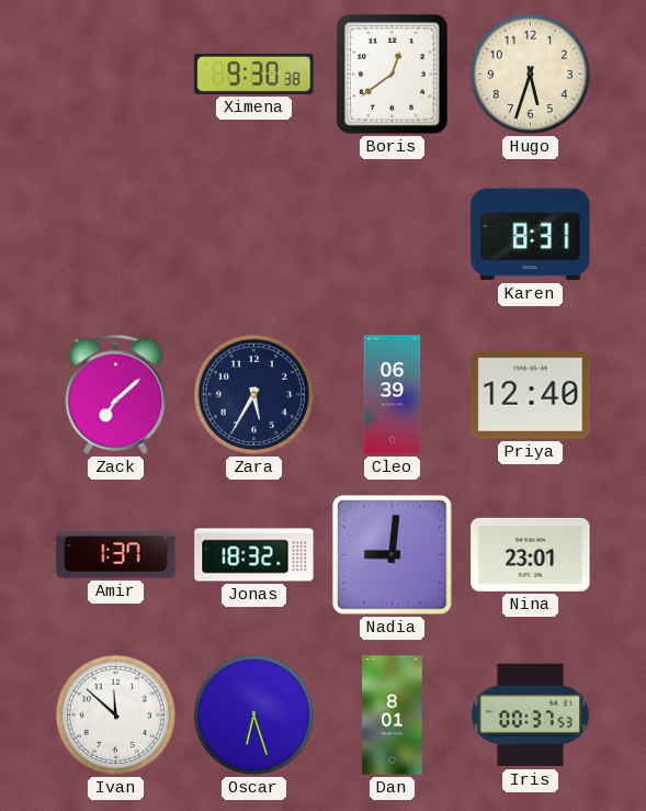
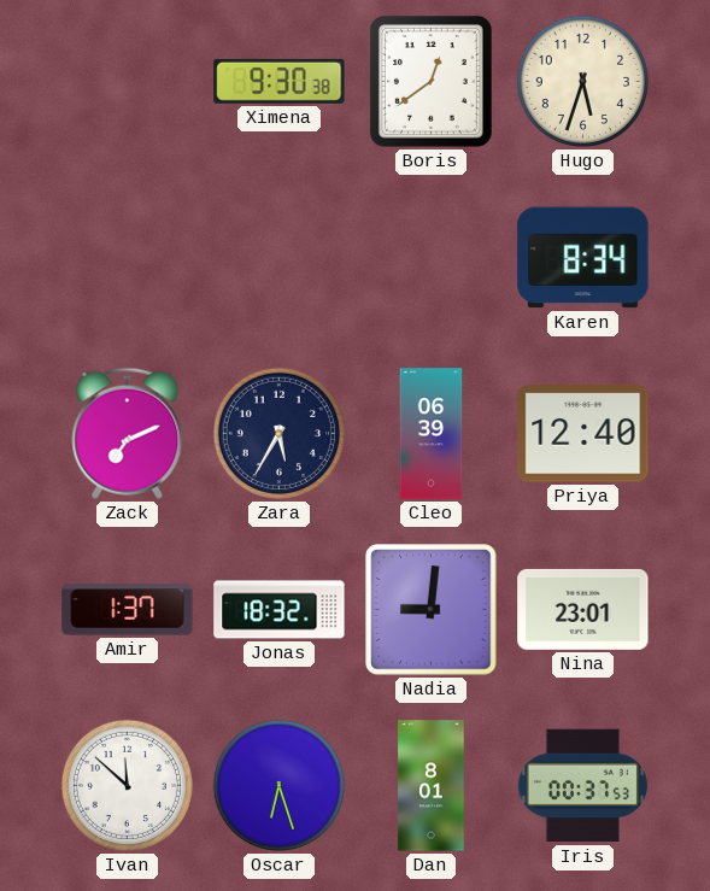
Karen: 8:31 -> 8:34 (583, 258)
Zack: 7:08 -> 7:11 (128, 433)
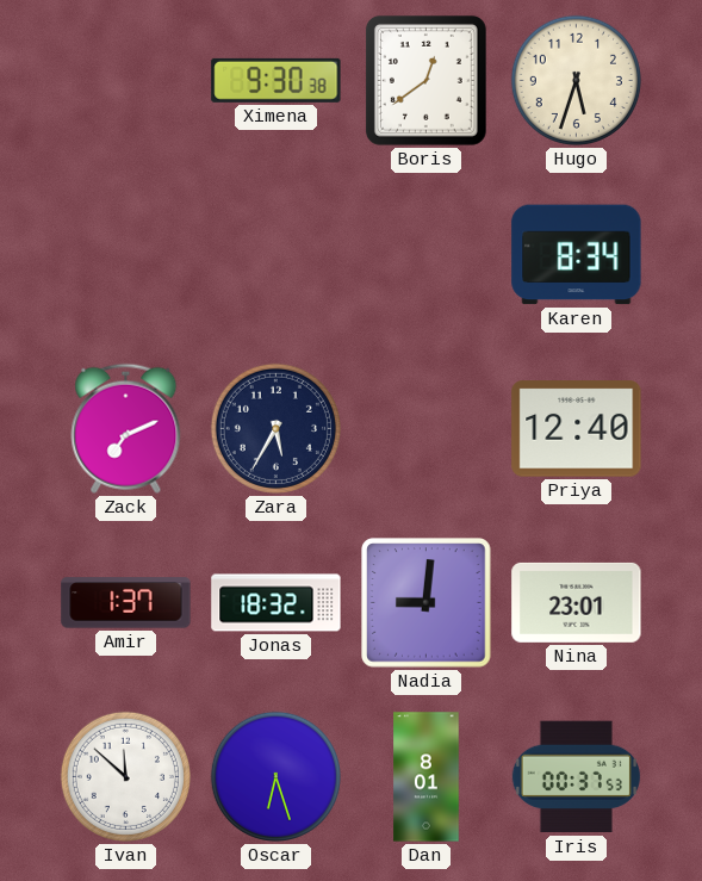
Cleo: 06:39 -> none (432, 434)
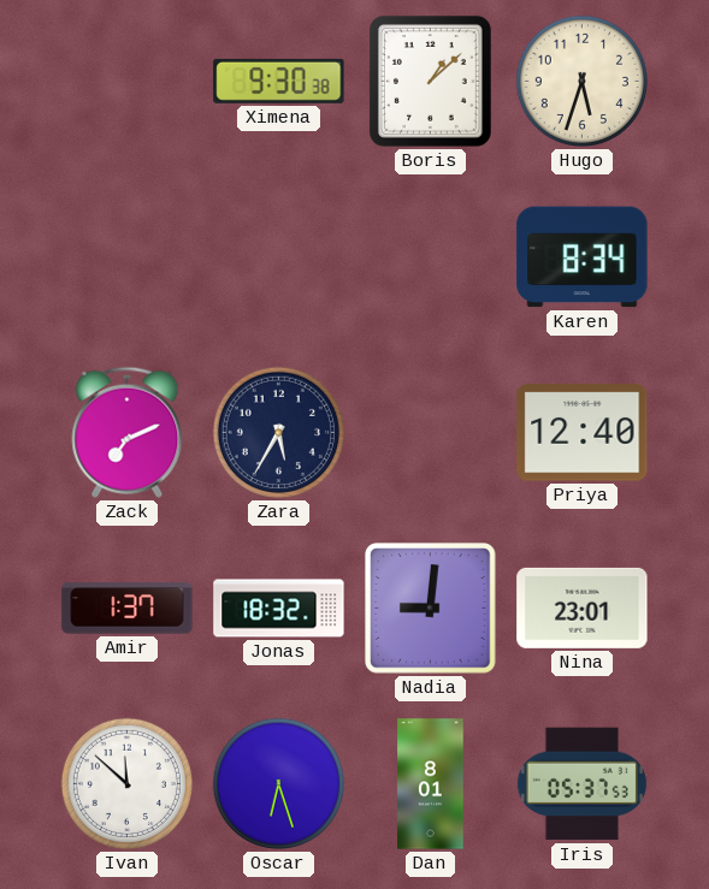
Boris: 12:39 -> 1:08 (430, 81)
Iris: 00:37 -> 05:37 (581, 784)
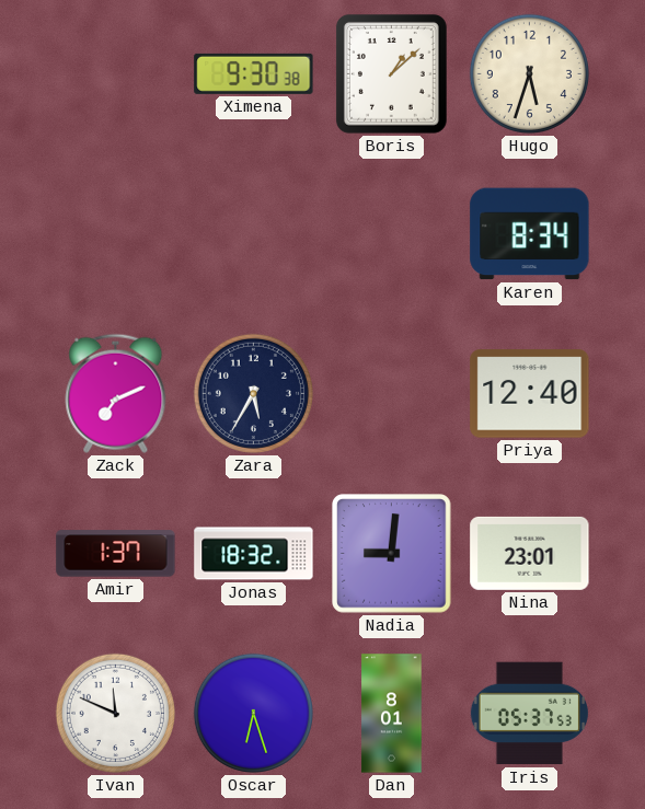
Ivan: 11:52 -> 11:49 (115, 713)
